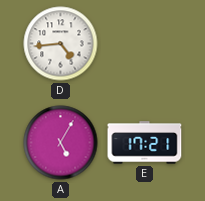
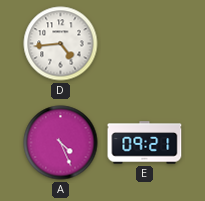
A: 5:05 -> 4:26 (61, 143)
E: 17:21 -> 09:21 (145, 143)
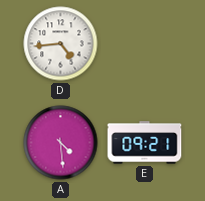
A: 4:26 -> 4:29 (61, 143)
